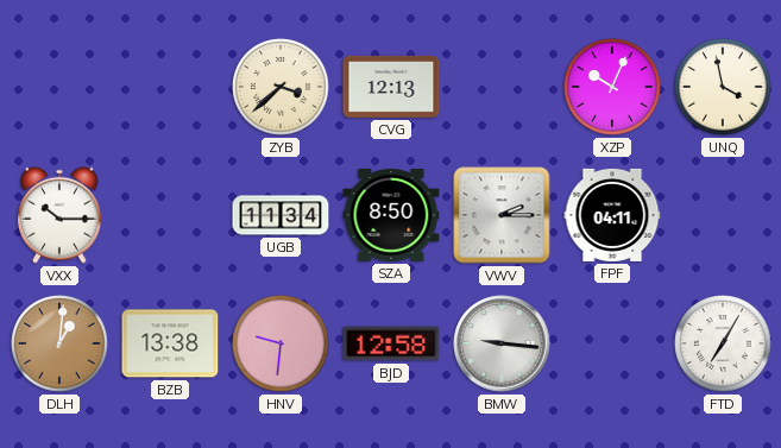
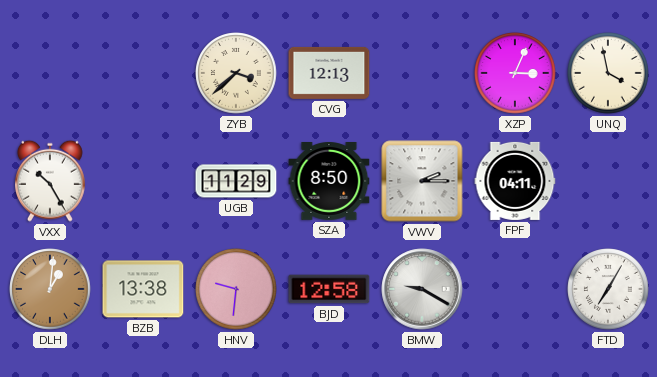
XZP: 10:04 -> 3:04 (515, 73)
VXX: 10:15 -> 10:25 (51, 181)
UGB: 11:34 -> 11:29 (236, 181)
BMW: 9:16 -> 9:20 (422, 289)
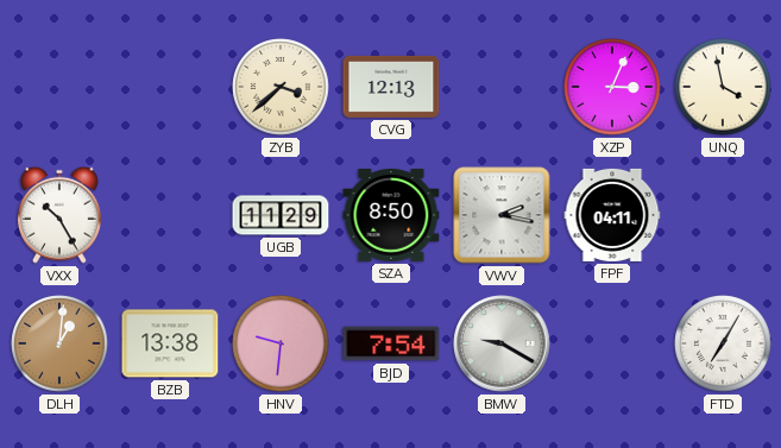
VWV: 2:15 -> 2:17 (502, 215)
BJD: 12:58 -> 7:54 (391, 343)
